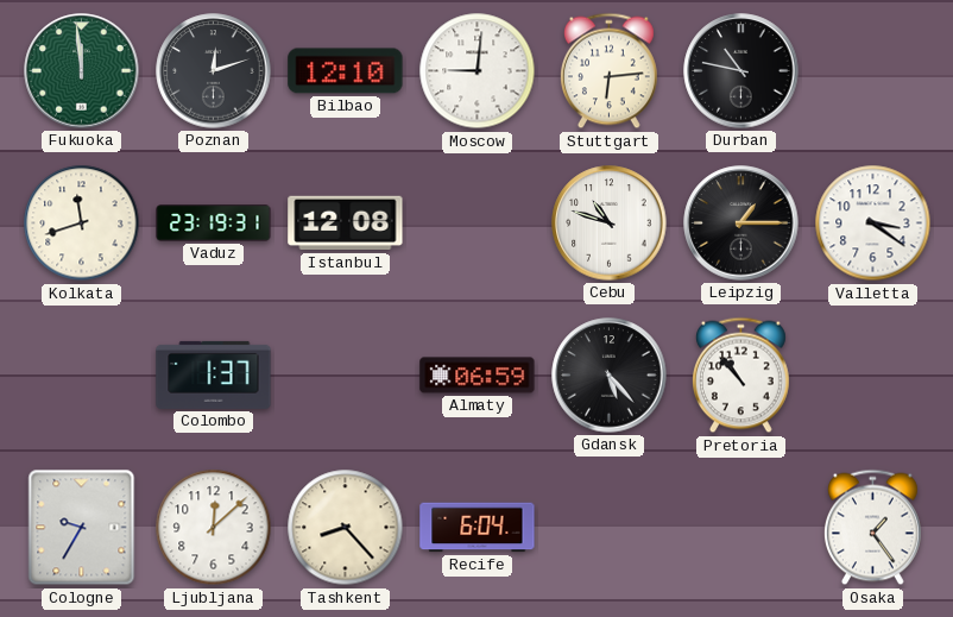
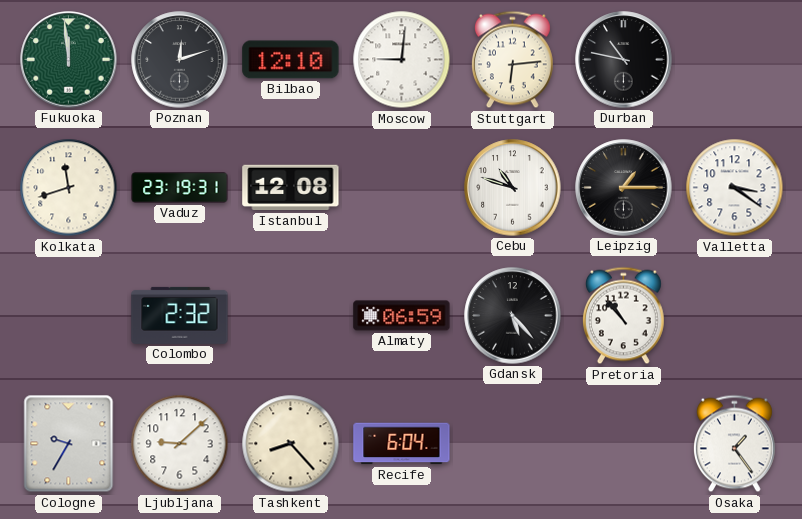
Colombo: 1:37 -> 2:32 (180, 315)
Ljubljana: 12:08 -> 9:08 (180, 444)
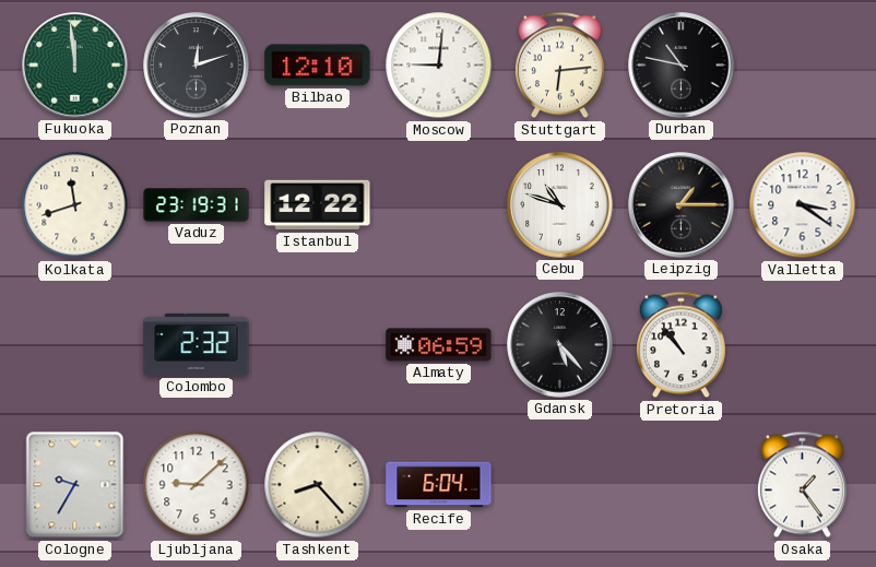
Istanbul: 12:08 -> 12:22 (318, 205)
